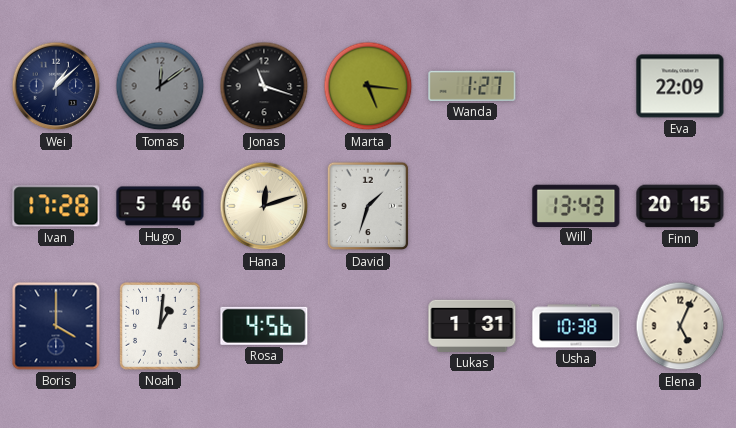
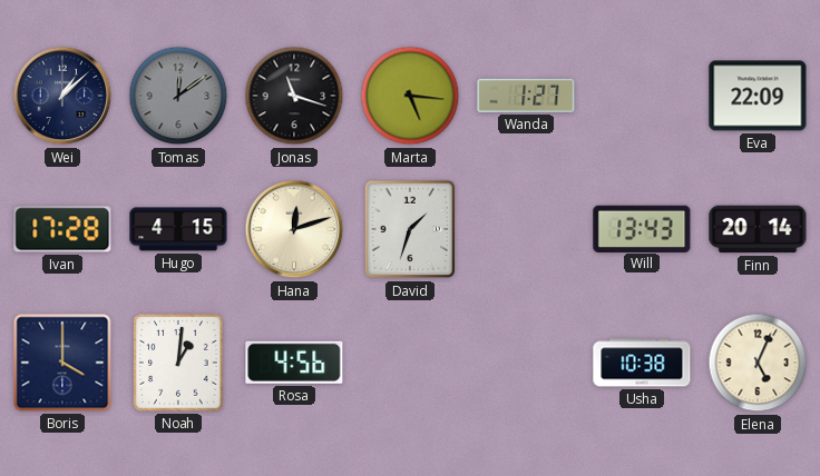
Hugo: 5:46 -> 4:15 (178, 229)
Finn: 20:15 -> 20:14 (758, 229)
Lukas: 1:31 -> none (472, 326)
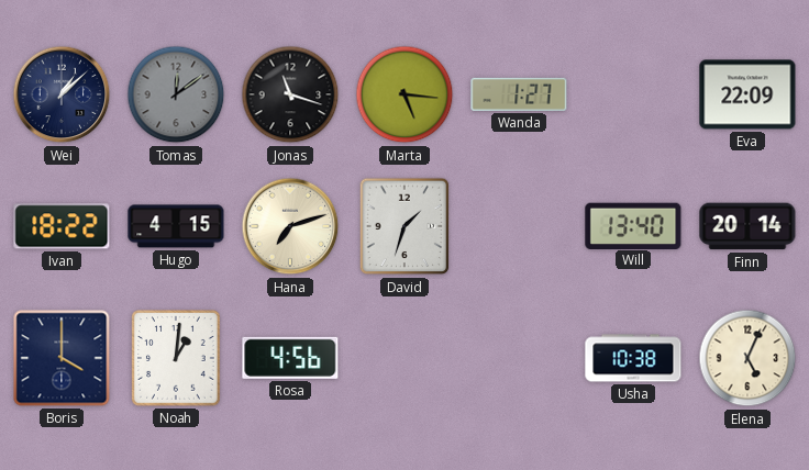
Ivan: 17:28 -> 18:22 (62, 226)
Hana: 12:12 -> 7:12 (290, 226)
Will: 13:43 -> 13:40 (633, 225)
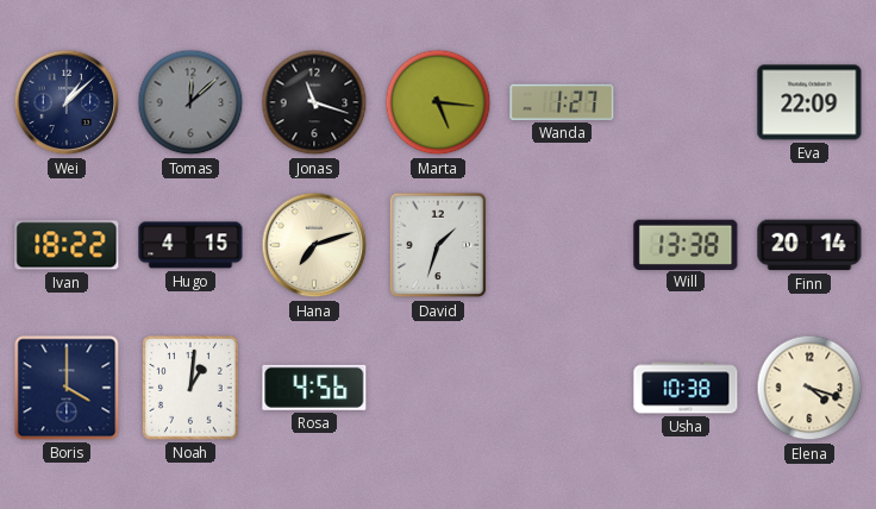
Tomas: 12:09 -> 12:08 (190, 102)
Will: 13:40 -> 13:38 (686, 244)
Elena: 5:04 -> 4:18 (809, 388)
